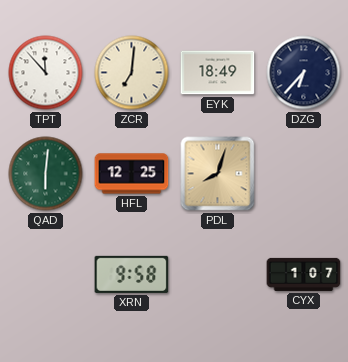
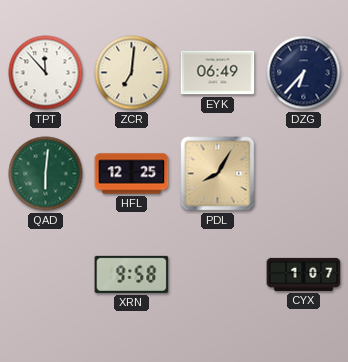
EYK: 18:49 -> 06:49 (218, 73)
PDL: 8:03 -> 8:05 (218, 174)
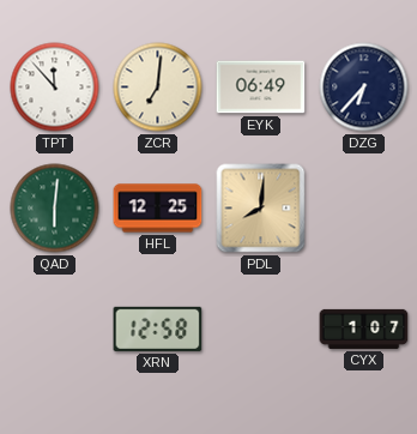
PDL: 8:05 -> 8:01 (261, 209)
XRN: 9:58 -> 12:58 (158, 328)
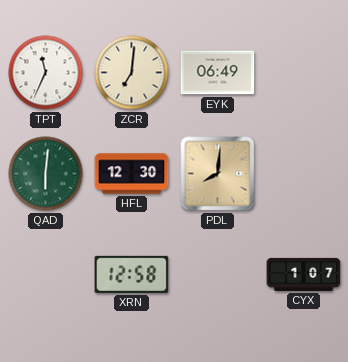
TPT: 11:53 -> 11:34 (46, 73)
DZG: 6:37 -> none (364, 88)
HFL: 12:25 -> 12:30 (132, 174)
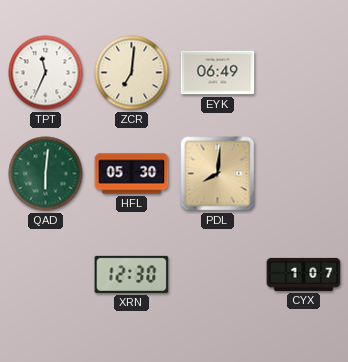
HFL: 12:30 -> 05:30 (132, 174)
XRN: 12:58 -> 12:30 (132, 274)
